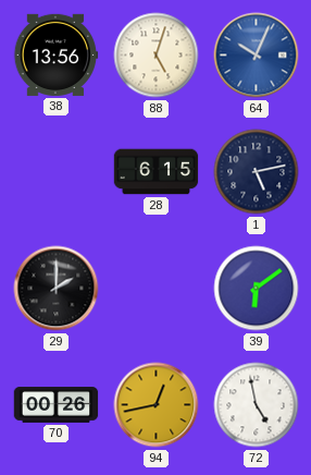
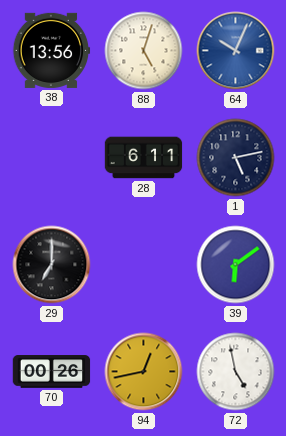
28: 6:15 -> 6:11 (144, 158)
29: 2:00 -> 7:00 (52, 265)
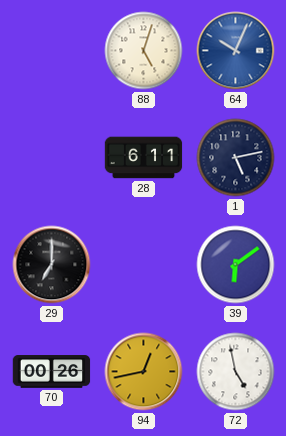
38: 13:56 -> none (51, 50)
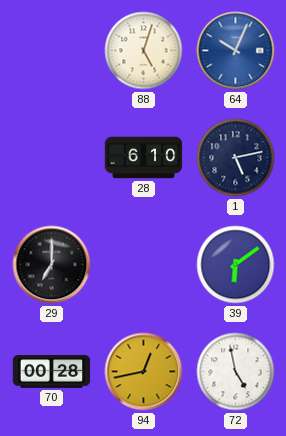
28: 6:11 -> 6:10 (144, 158)
70: 00:26 -> 00:28 (52, 372)
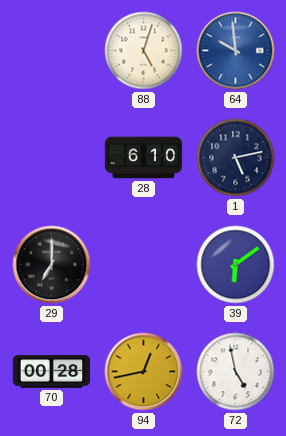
64: 10:04 -> 9:59 (236, 51)
